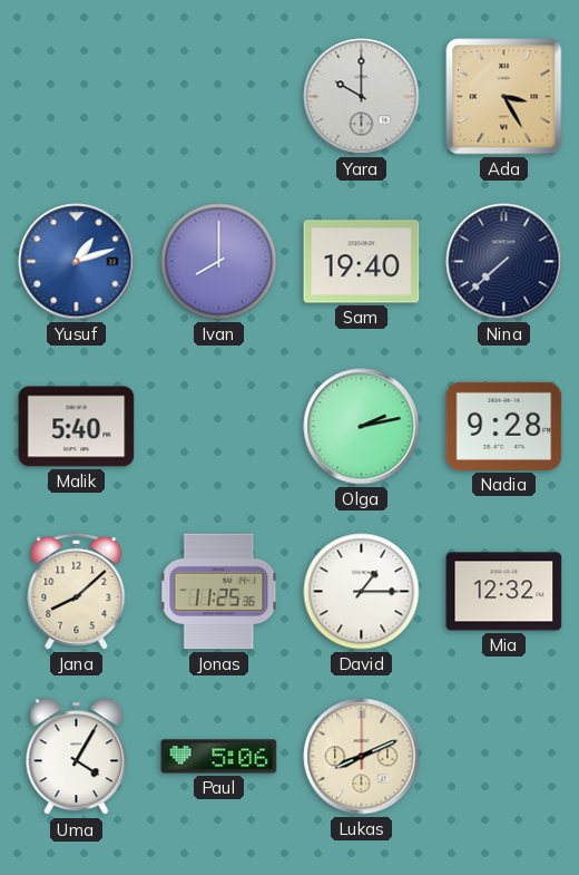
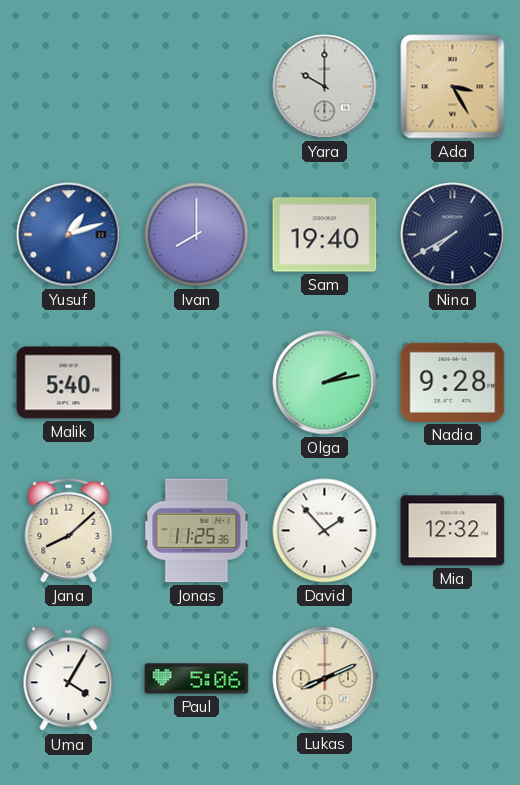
Nina: 7:38 -> 7:40 (453, 235)
David: 1:15 -> 1:53 (325, 531)
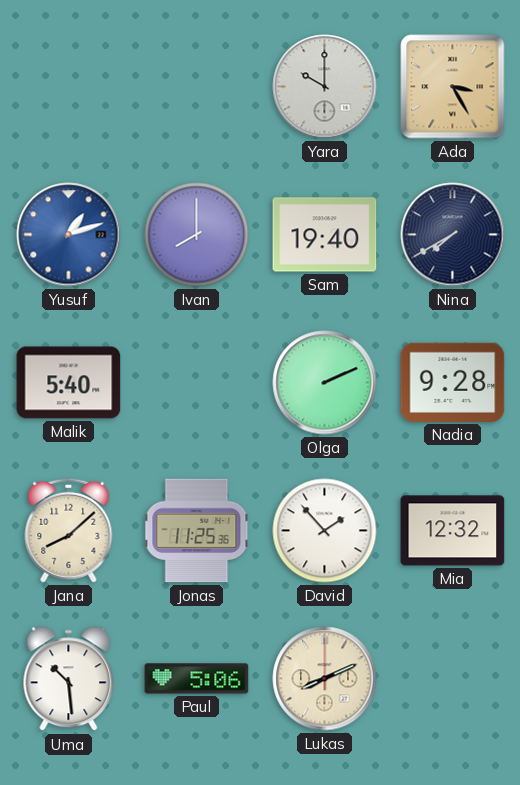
Olga: 2:13 -> 2:11 (325, 383)
Uma: 4:05 -> 10:29 (69, 679)
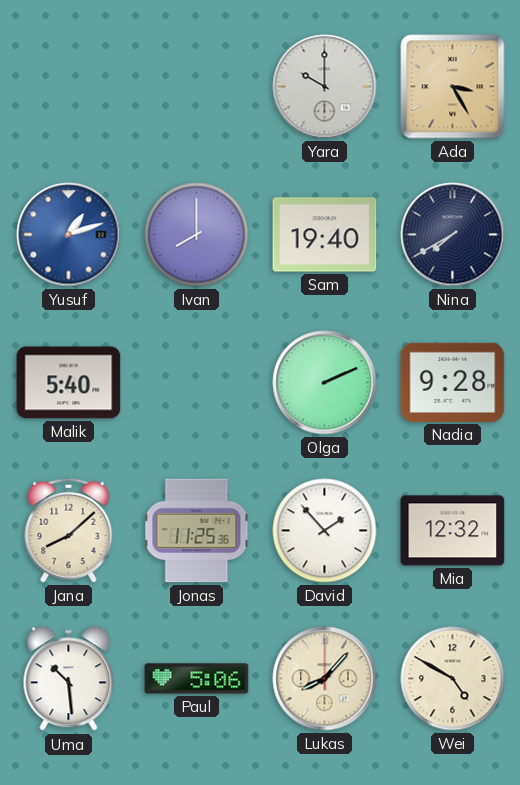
Lukas: 8:11 -> 8:07 (325, 679)
Wei: none -> 4:50 (453, 679)
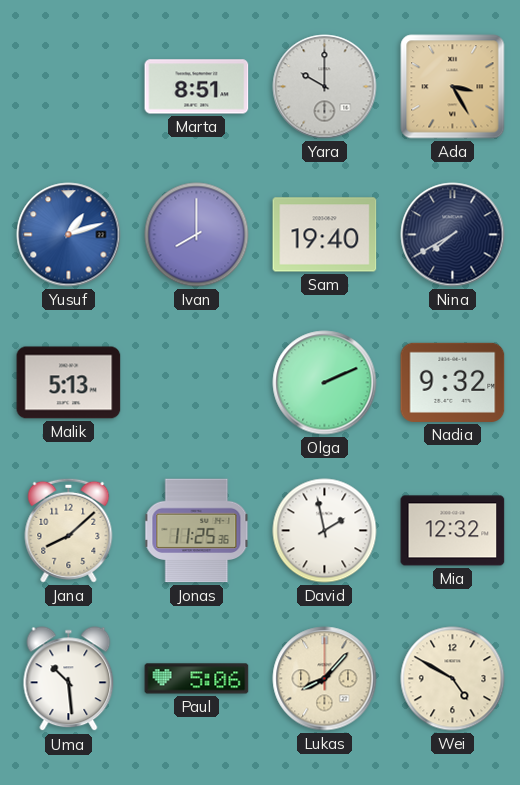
Marta: none -> 8:51 (197, 87)
Malik: 5:40 -> 5:13 (69, 383)
Nadia: 9:28 -> 9:32 (453, 382)
David: 1:53 -> 1:58 (325, 531)
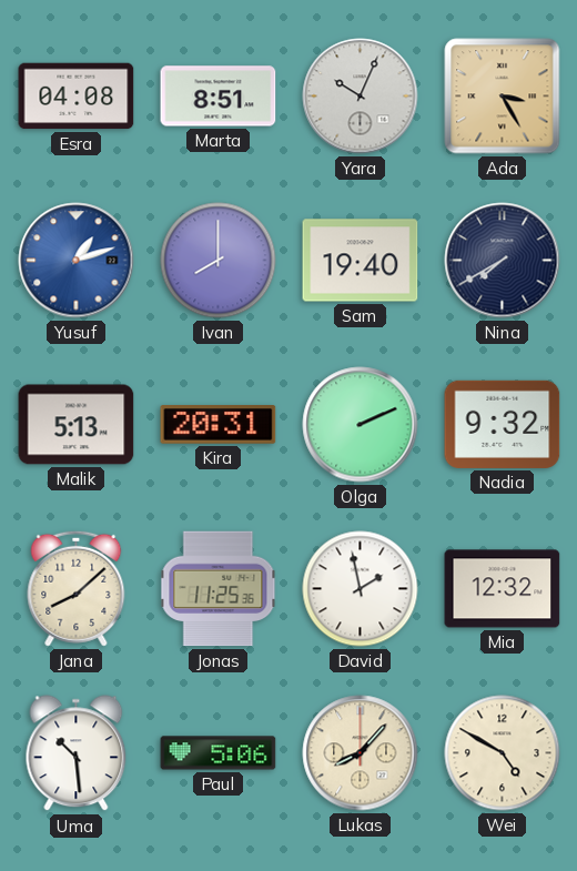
Esra: none -> 04:08 (77, 97)
Yara: 10:00 -> 10:04 (361, 97)
Kira: none -> 20:31 (219, 425)
